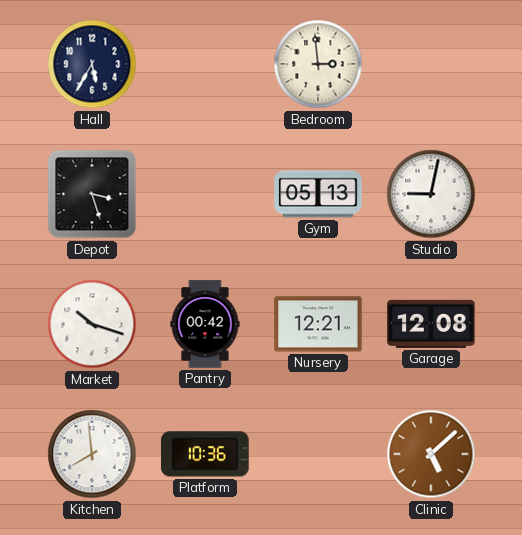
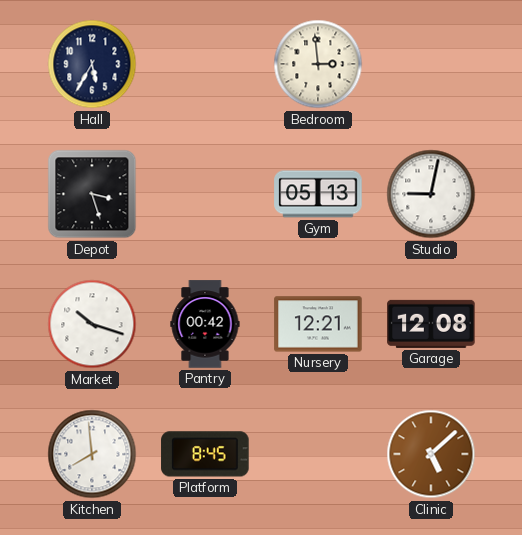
Platform: 10:36 -> 8:45 (205, 454)
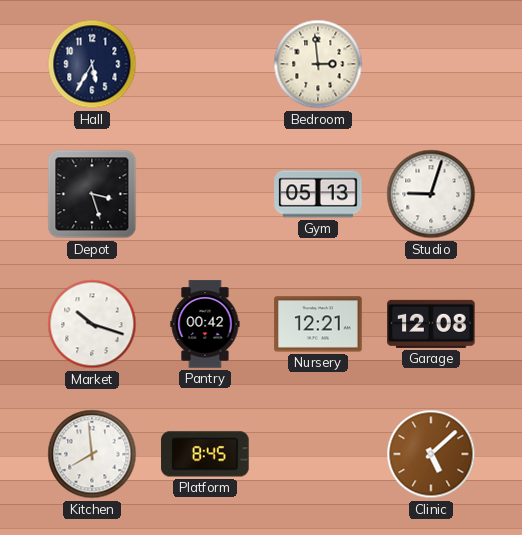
Studio: 9:02 -> 9:03 (431, 194)
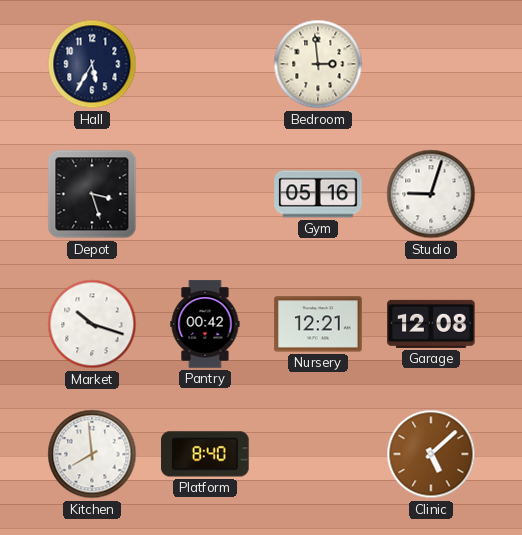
Gym: 05:13 -> 05:16 (318, 194)
Platform: 8:45 -> 8:40 (205, 454)
